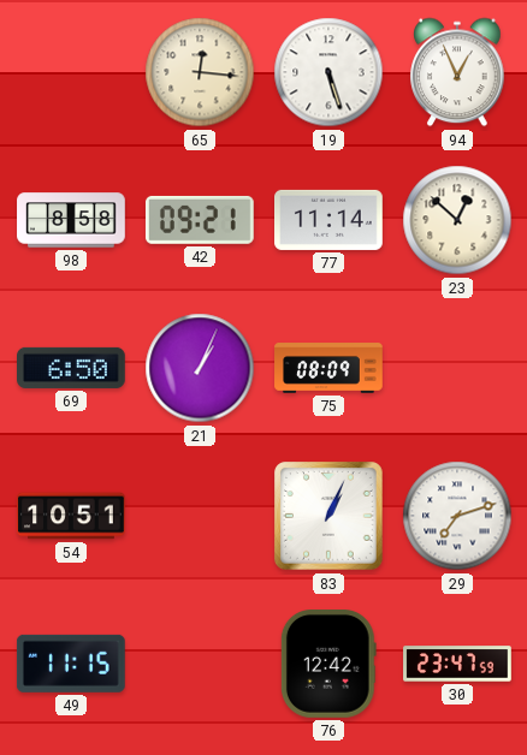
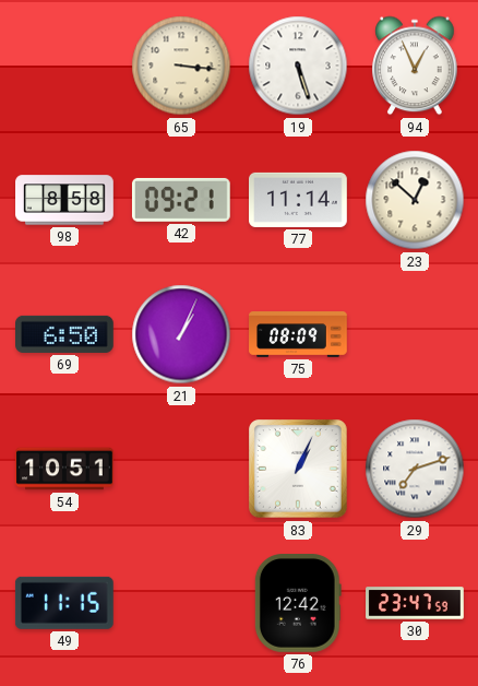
65: 12:16 -> 3:16 (181, 66)
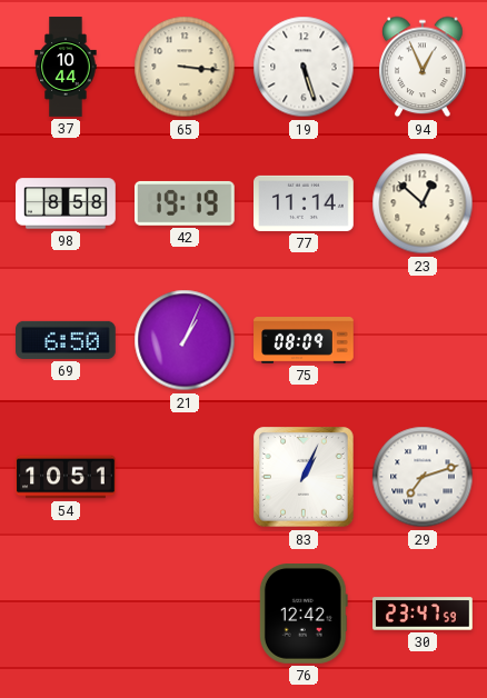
37: none -> 10:44 (66, 67)
42: 09:21 -> 19:19 (185, 203)
49: 11:15 -> none (64, 603)
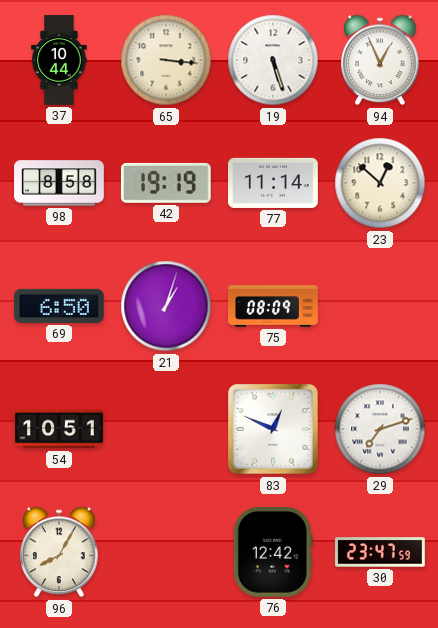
21: 1:04 -> 1:03 (166, 306)
83: 1:04 -> 12:49 (273, 429)
96: none -> 8:05 (59, 552)
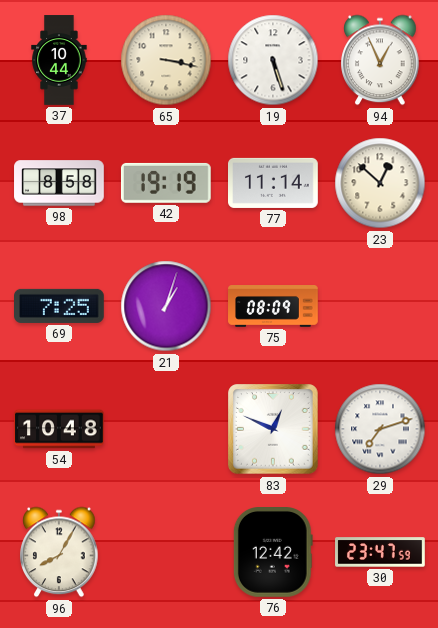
65: 3:16 -> 3:17 (166, 60)
69: 6:50 -> 7:25 (60, 306)
54: 10:51 -> 10:48 (59, 429)
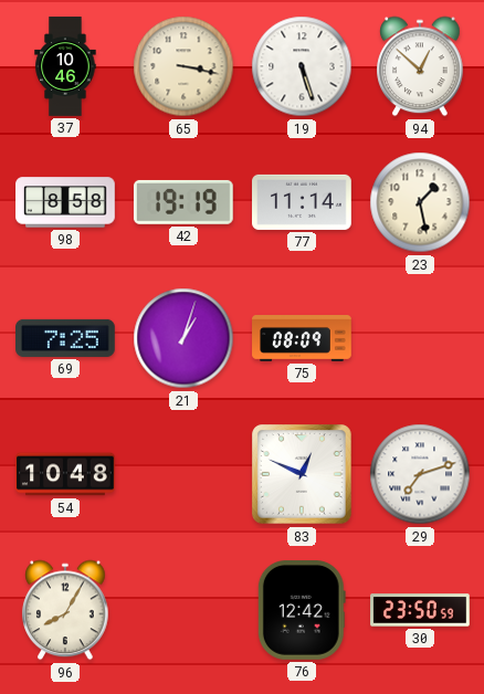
37: 10:44 -> 10:46 (65, 66)
94: 12:56 -> 12:52 (420, 66)
23: 12:52 -> 1:28 (420, 202)
30: 23:47 -> 23:50 (420, 610)
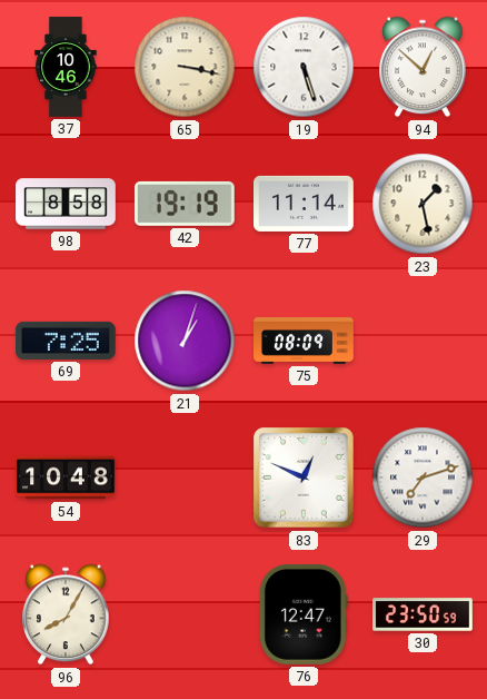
76: 12:42 -> 12:47 (304, 616)
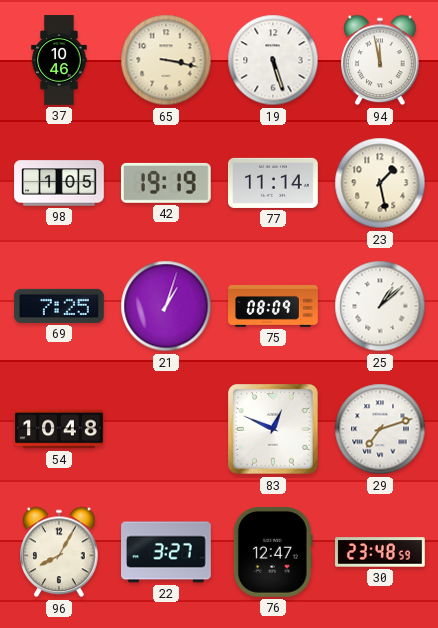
94: 12:52 -> 11:58 (380, 60)
98: 8:58 -> 1:05 (59, 183)
25: none -> 1:08 (380, 306)
22: none -> 3:27 (166, 552)
30: 23:50 -> 23:48 (380, 552)
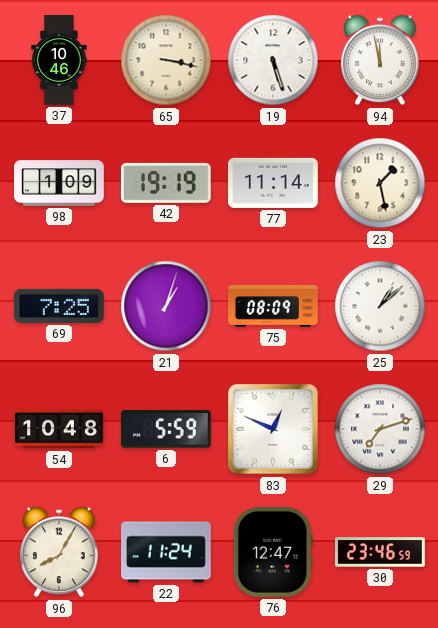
98: 1:05 -> 1:09 (59, 183)
6: none -> 5:59 (166, 429)
22: 3:27 -> 11:24 (166, 552)
30: 23:48 -> 23:46 (380, 552)
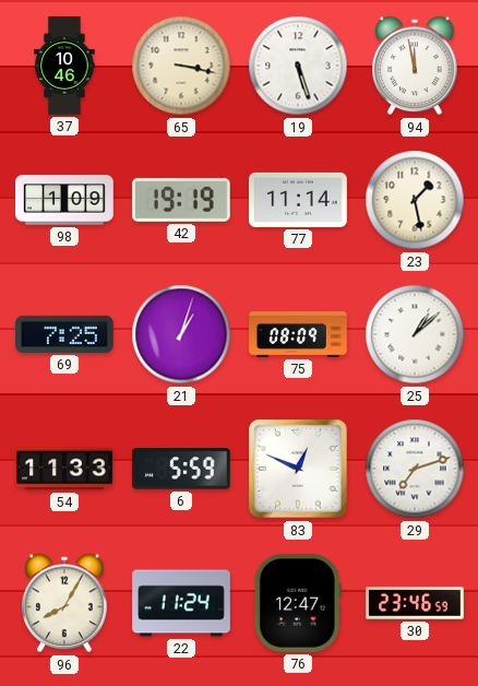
54: 10:48 -> 11:33 (64, 469)
